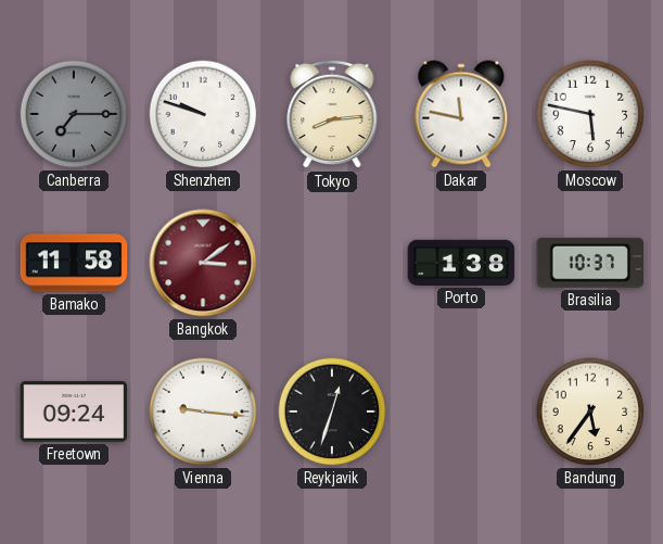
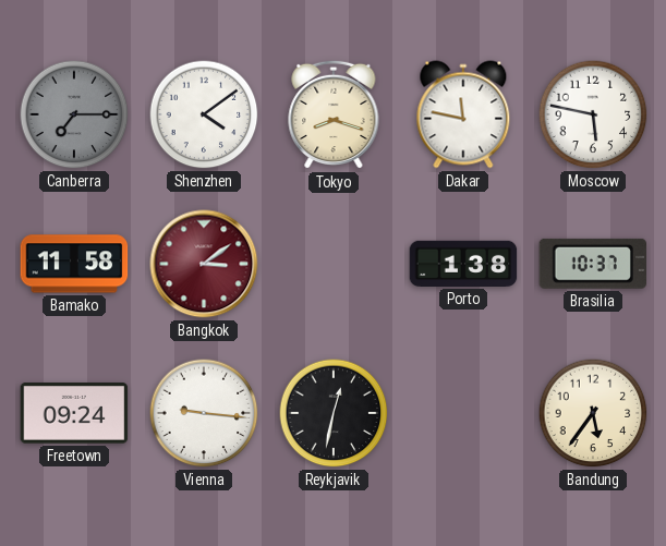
Shenzhen: 9:48 -> 4:09 (204, 114)
Tokyo: 8:14 -> 8:18 (334, 114)
Reykjavik: 12:33 -> 12:32 (334, 413)
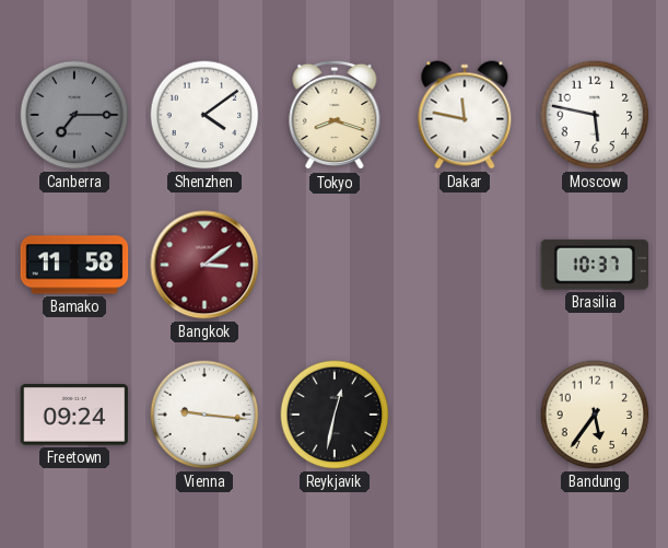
Porto: 1:38 -> none (463, 264)
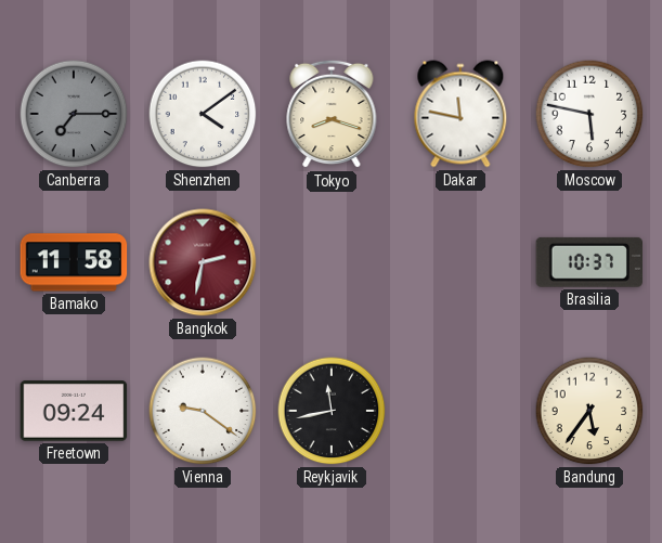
Bangkok: 3:09 -> 2:32 (203, 262)
Vienna: 9:16 -> 9:21 (203, 411)
Reykjavik: 12:32 -> 11:43 (332, 411)
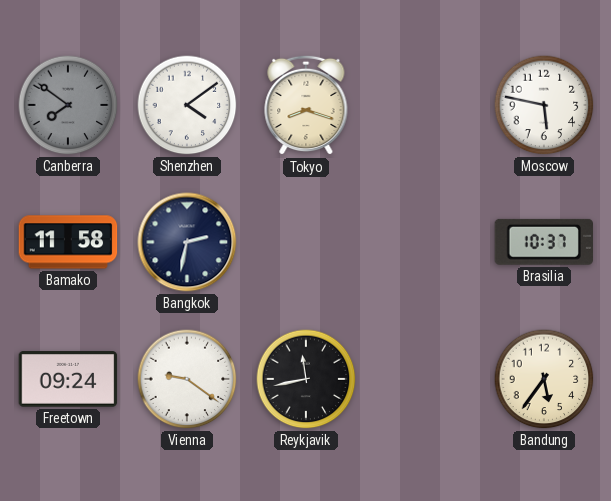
Canberra: 7:15 -> 7:51 (68, 105)
Dakar: 11:47 -> none (460, 114)
Bangkok dial: burgundy -> navy (187, 242)
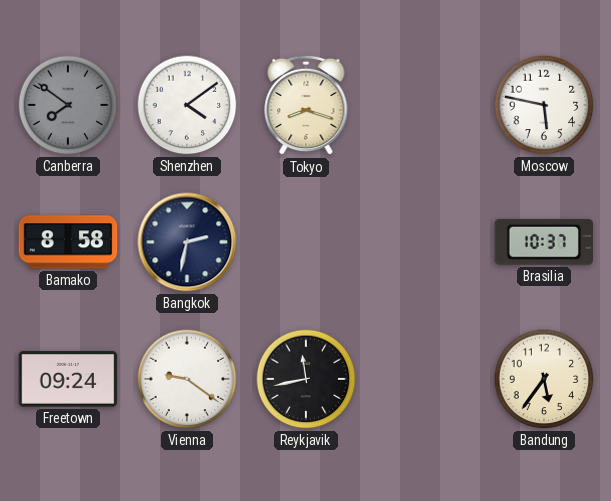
Bamako: 11:58 -> 8:58 (68, 242)
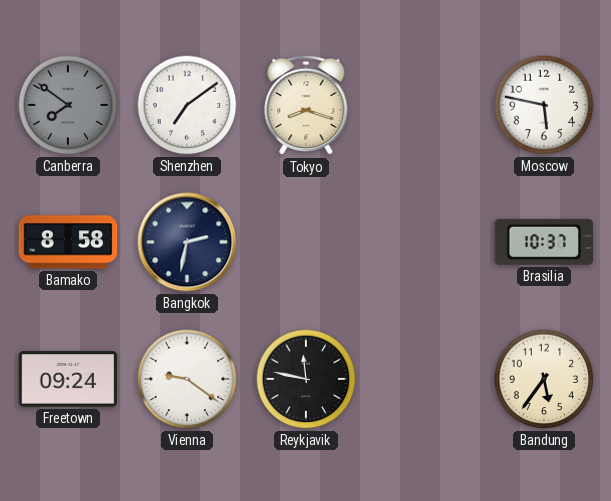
Shenzhen: 4:09 -> 7:09 (187, 105)
Reykjavik: 11:43 -> 11:47 (306, 379)
